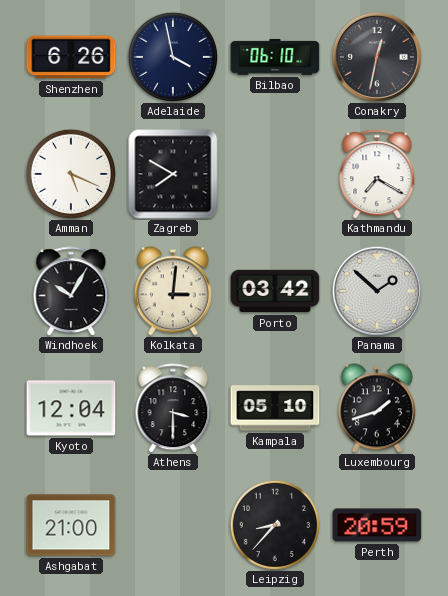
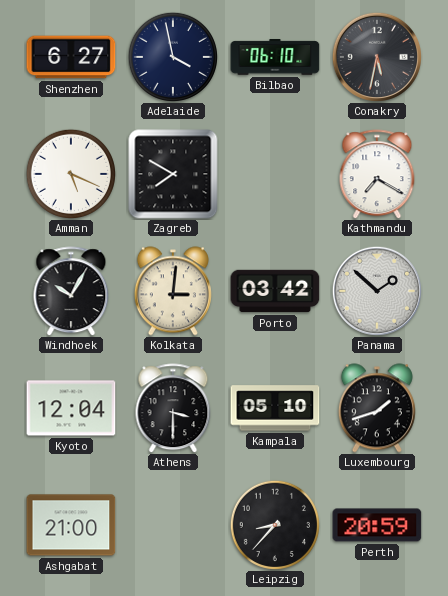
Shenzhen: 6:26 -> 6:27 (71, 57)
Conakry: 12:32 -> 5:32 (377, 57)
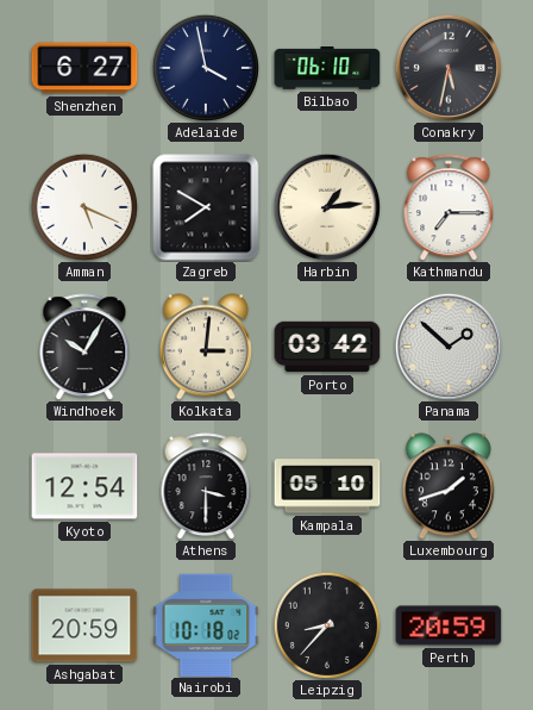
Harbin: none -> 1:14 (327, 207)
Kathmandu: 7:20 -> 7:15 (449, 207)
Kyoto: 12:04 -> 12:54 (84, 486)
Ashgabat: 21:00 -> 20:59 (84, 625)
Nairobi: none -> 10:18 (206, 624)
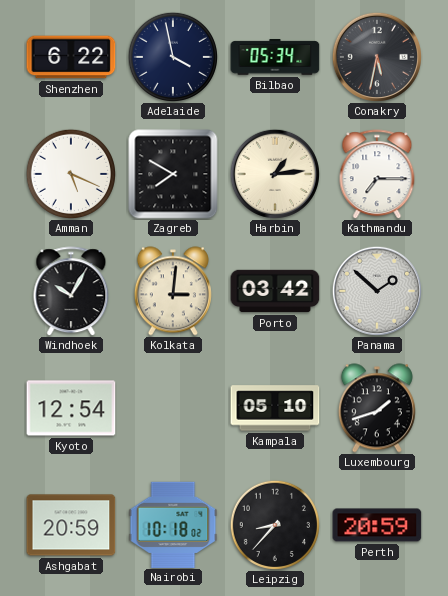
Shenzhen: 6:27 -> 6:22 (71, 57)
Bilbao: 06:10 -> 05:34 (275, 58)
Athens: 3:30 -> none (206, 486)
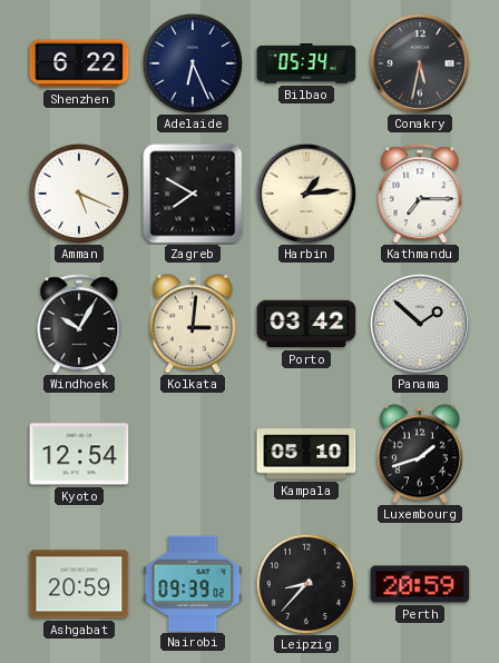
Adelaide: 3:58 -> 6:26 (193, 63)
Nairobi: 10:18 -> 09:39 (193, 583)
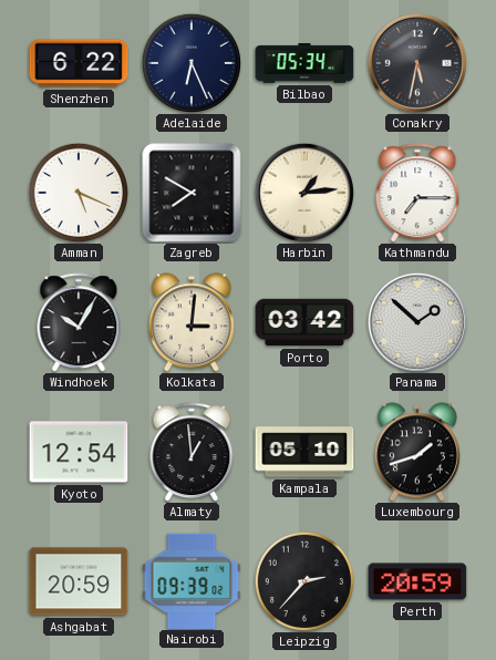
Almaty: none -> 12:59 (192, 452)
Leipzig: 8:37 -> 2:37 (304, 581)
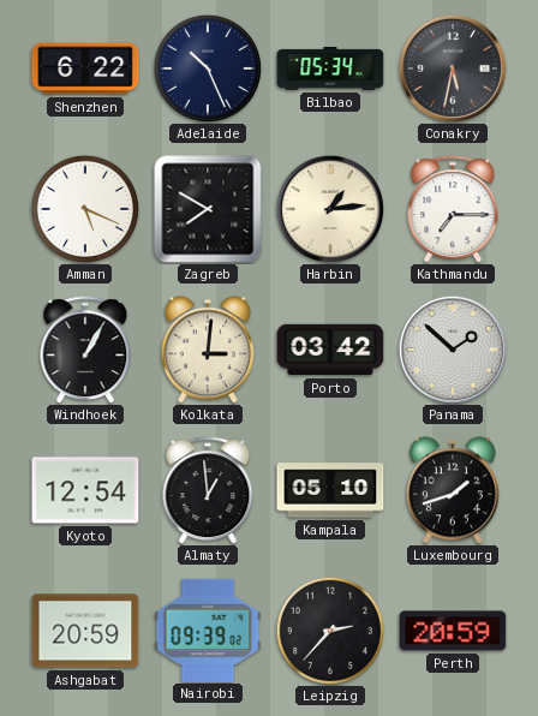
Adelaide: 6:26 -> 10:26 (208, 68)
Windhoek: 10:05 -> 1:05 (85, 350)
